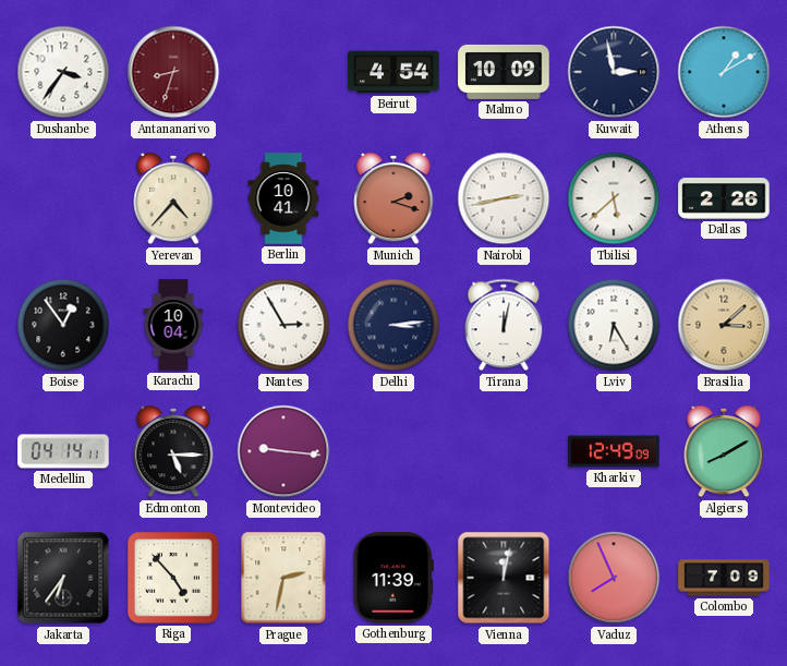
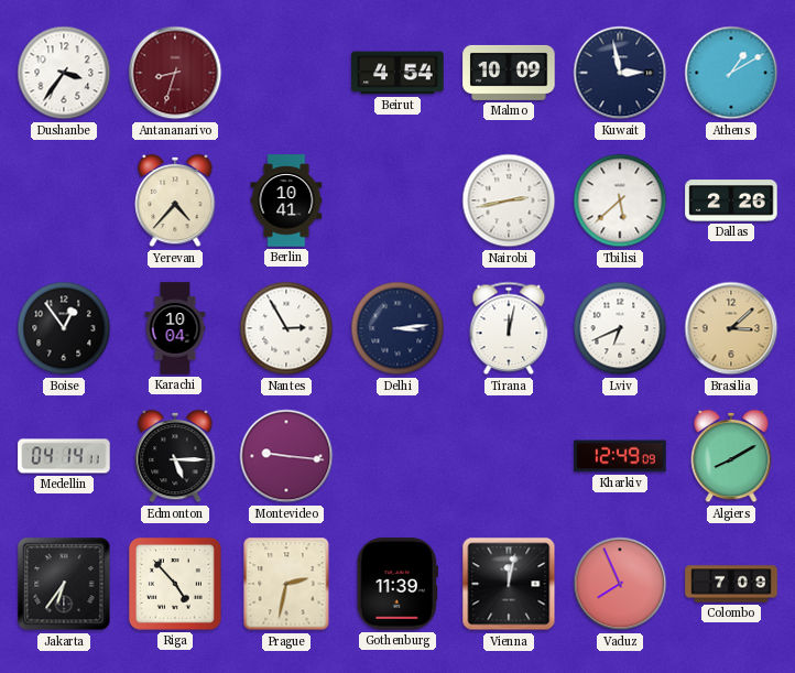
Munich: 2:18 -> none (393, 198)
Lviv: 6:25 -> 6:41 (620, 328)
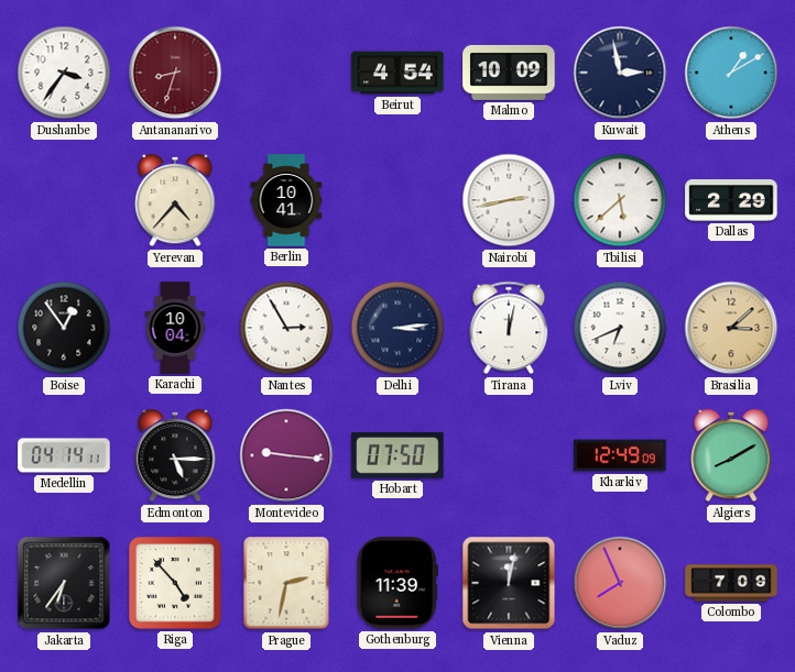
Dallas: 2:26 -> 2:29 (731, 200)
Hobart: none -> 07:50 (397, 455)
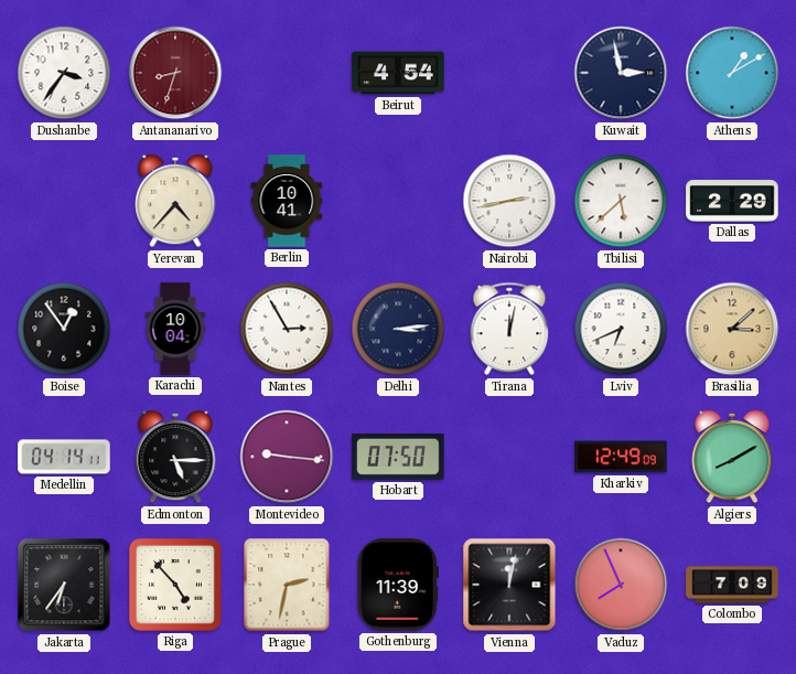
Malmo: 10:09 -> none (509, 73)
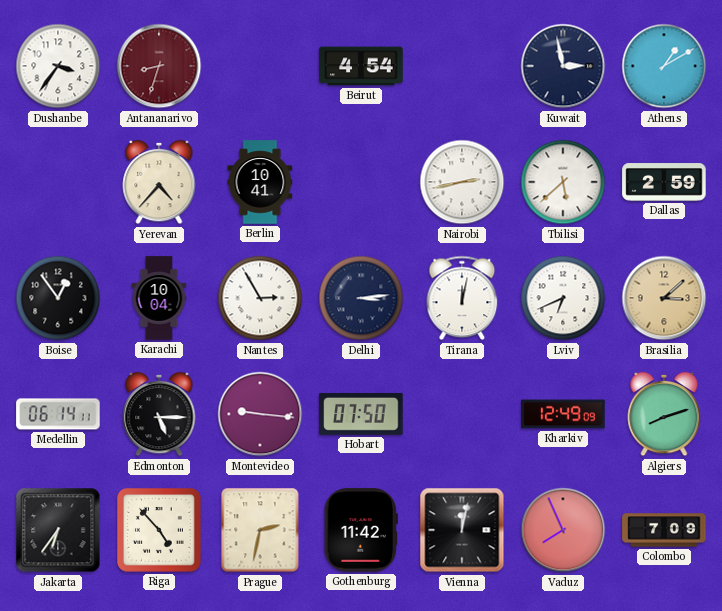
Dallas: 2:29 -> 2:59 (664, 182)
Medellin: 04:14 -> 06:14 (58, 414)
Algiers: 8:10 -> 8:12 (664, 414)
Gothenburg: 11:39 -> 11:42 (361, 530)
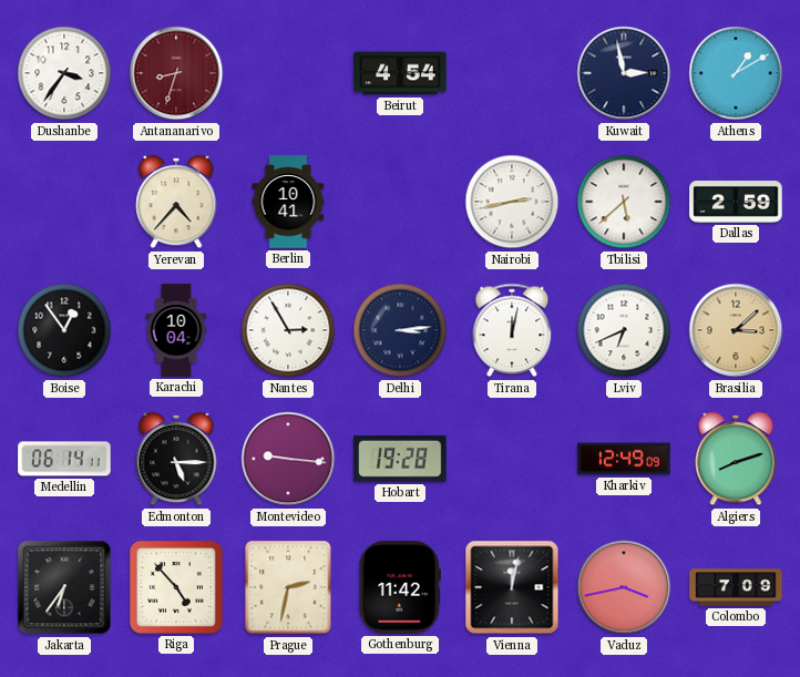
Hobart: 07:50 -> 19:28 (400, 459)
Vaduz: 7:56 -> 3:43 (624, 587)
